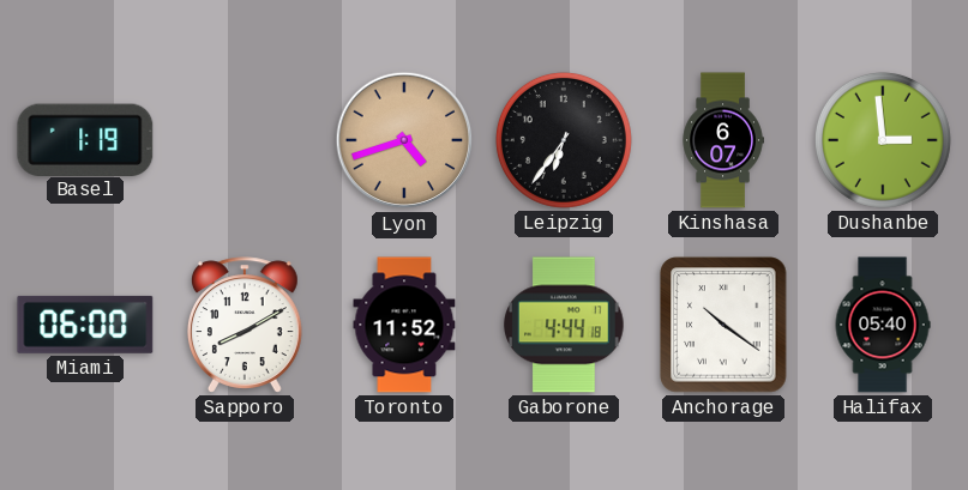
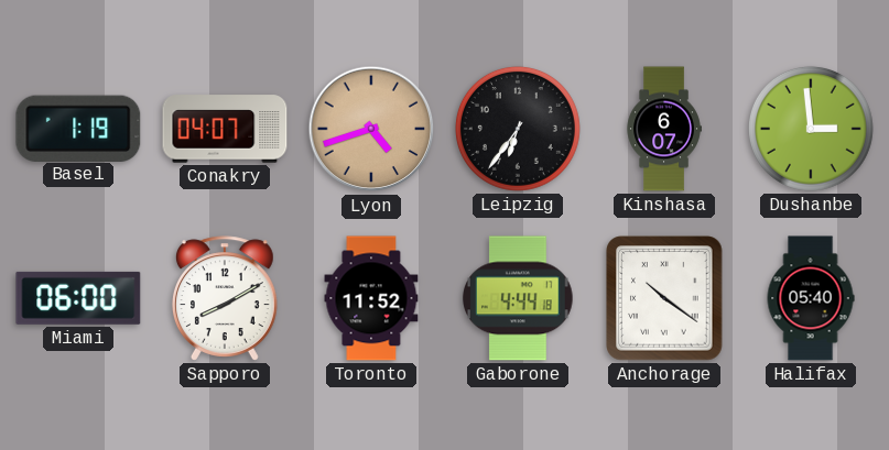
Conakry: none -> 04:07 (225, 129)
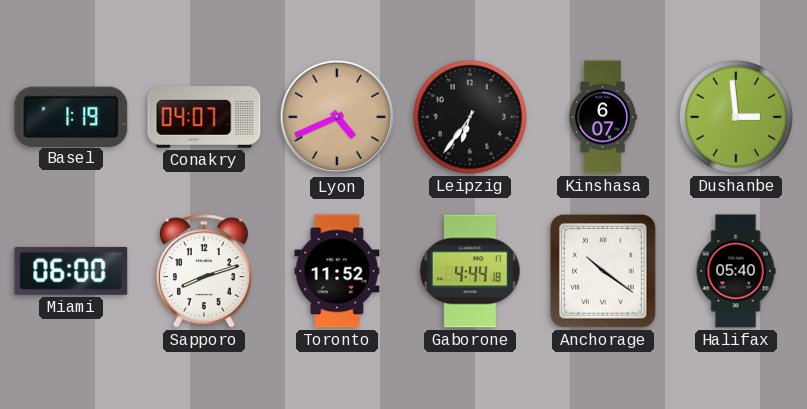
Lyon: 4:42 -> 4:41 (337, 117)
Sapporo: 8:10 -> 8:12 (204, 271)
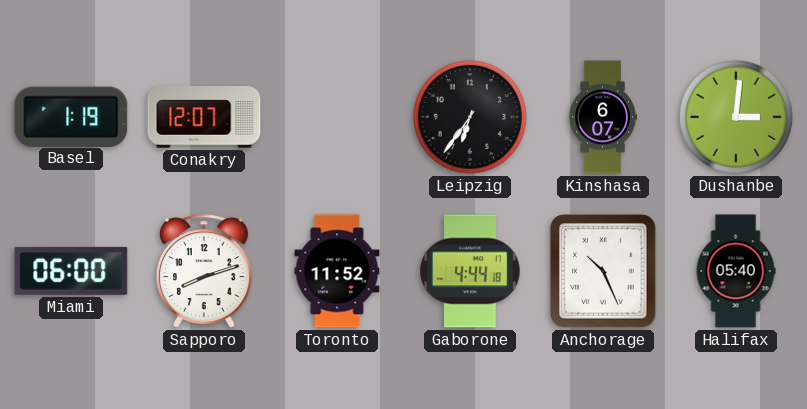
Conakry: 04:07 -> 12:07 (204, 117)
Lyon: 4:41 -> none (337, 117)
Dushanbe: 2:59 -> 3:01 (736, 117)
Anchorage: 10:21 -> 10:26 (603, 271)
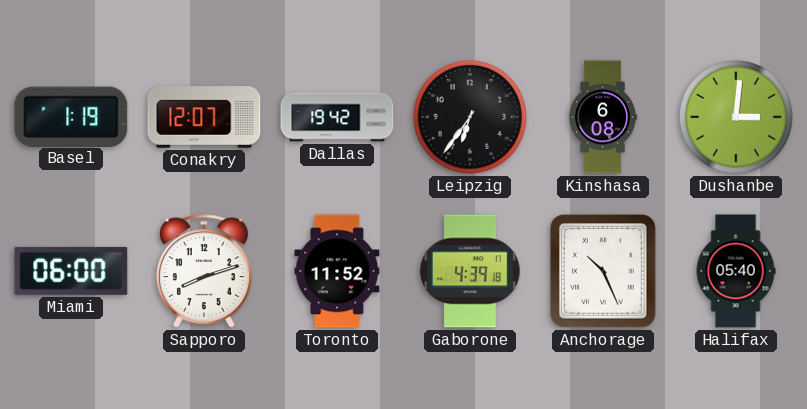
Dallas: none -> 19:42 (337, 117)
Kinshasa: 6:07 -> 6:08 (603, 117)
Gaborone: 4:44 -> 4:39 (471, 271)
